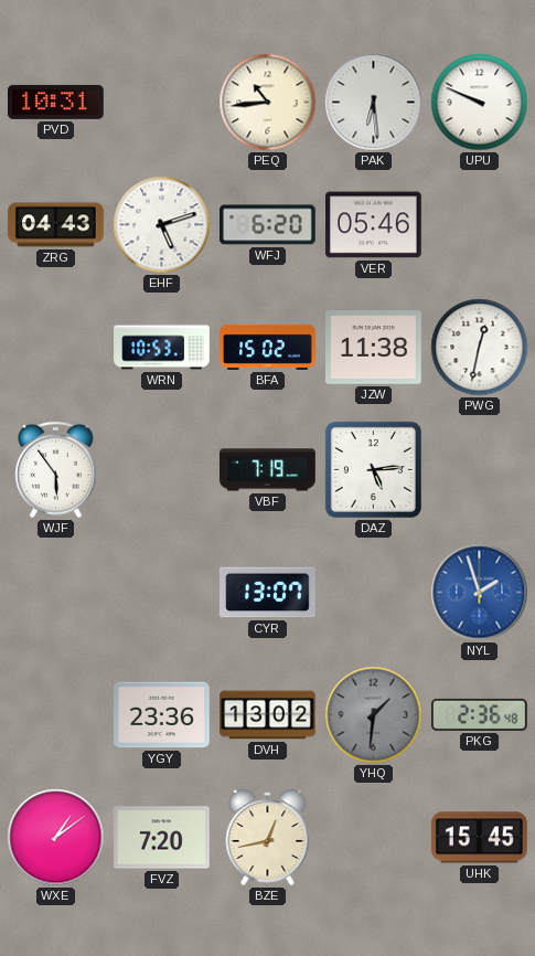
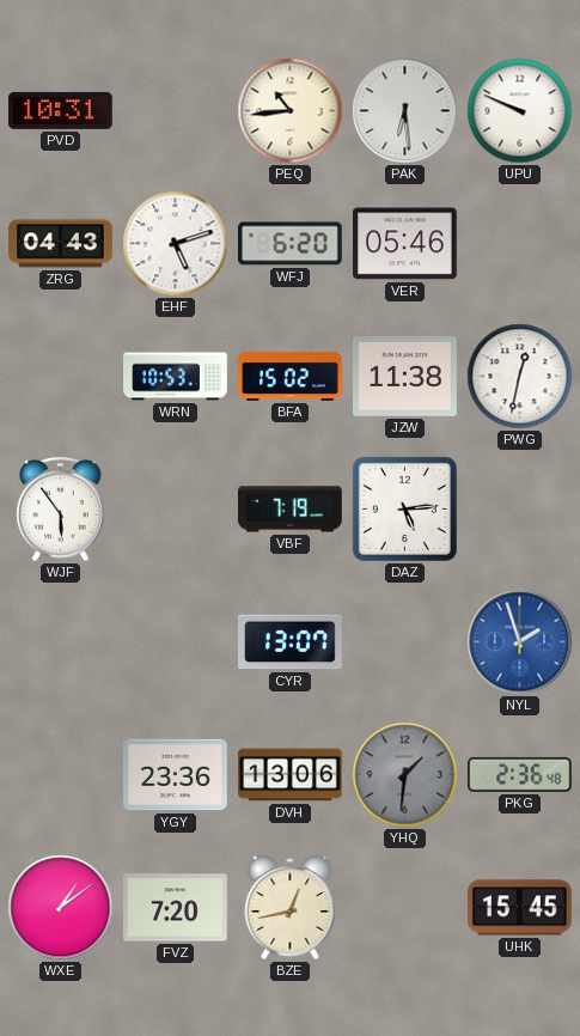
DVH: 13:02 -> 13:06 (291, 775)
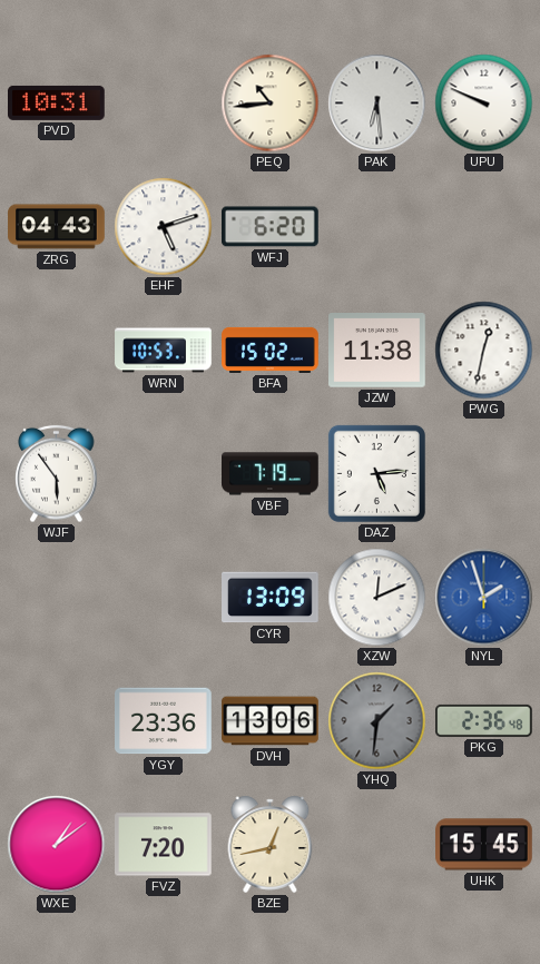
VER: 05:46 -> none (405, 244)
CYR: 13:07 -> 13:09 (271, 598)
XZW: none -> 12:11 (377, 598)
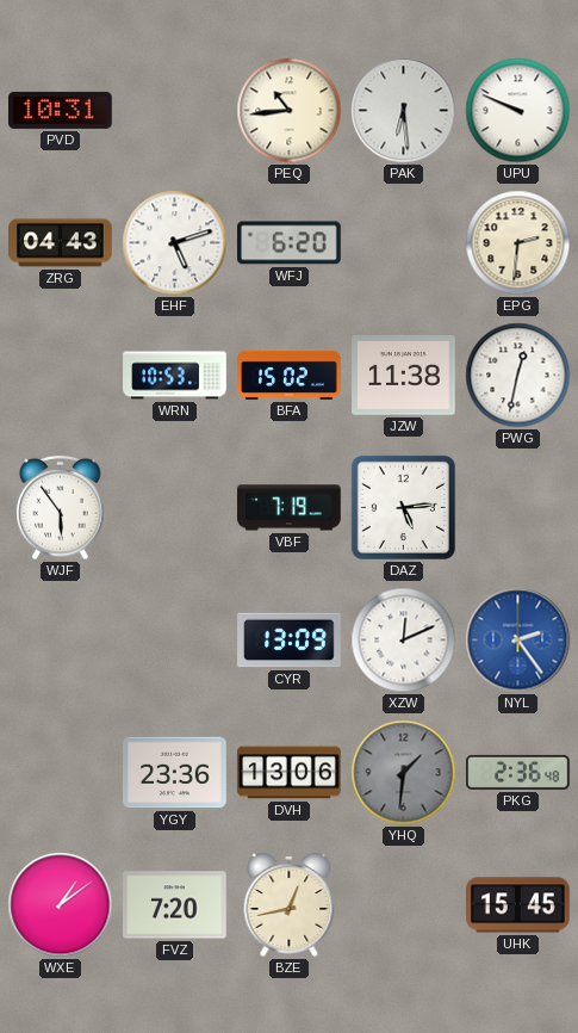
EPG: none -> 2:31 (518, 243)
NYL: 1:57 -> 2:24 (518, 641)
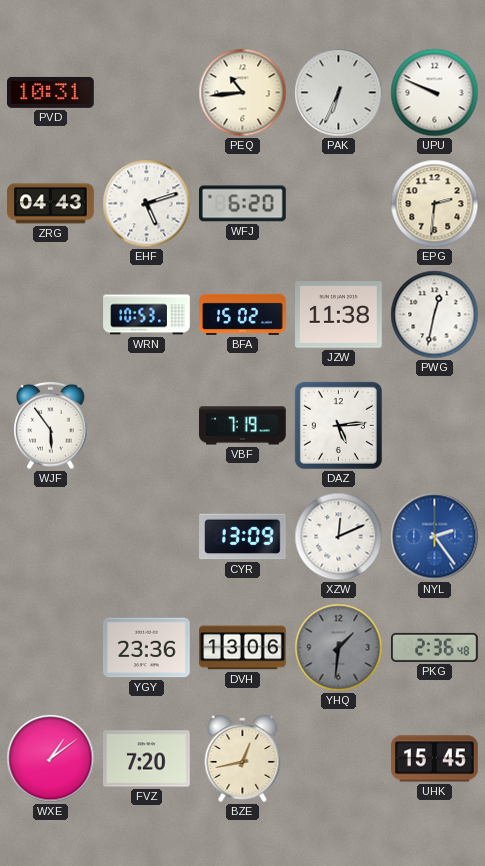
PAK: 6:29 -> 6:34 (339, 93)
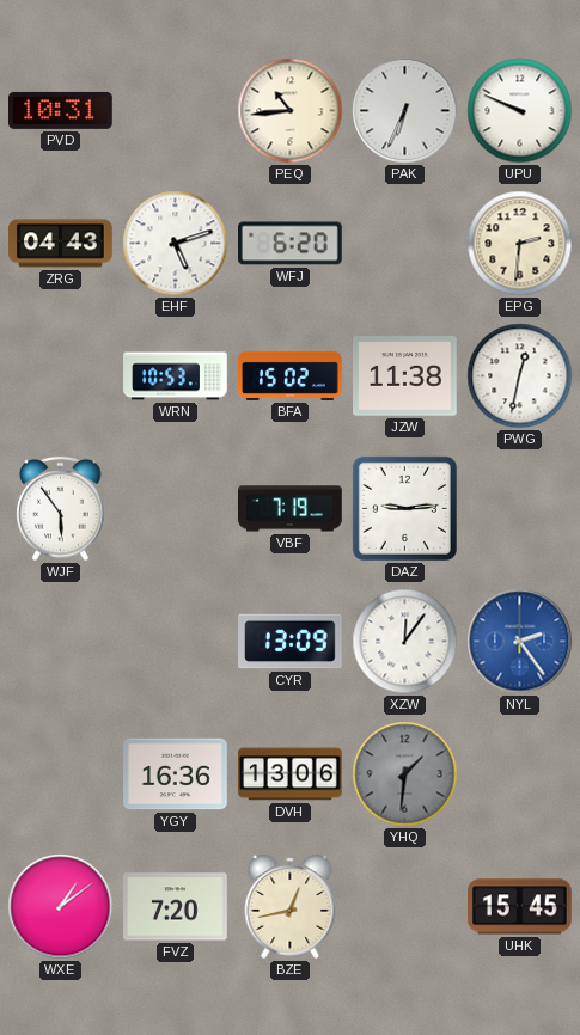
DAZ: 5:14 -> 9:14 (404, 508)
XZW: 12:11 -> 12:06 (405, 642)
YGY: 23:36 -> 16:36 (176, 774)
PKG: 2:36 -> none (435, 647)
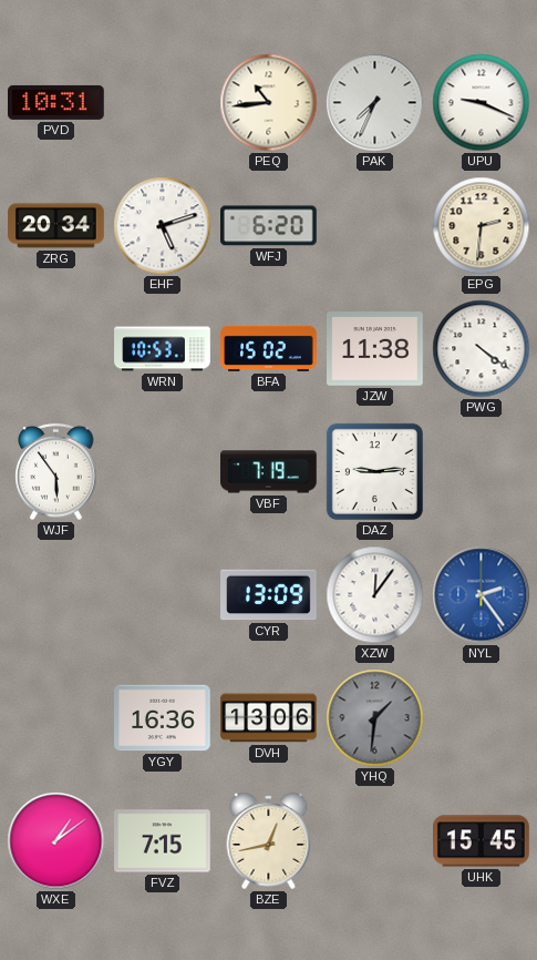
PAK: 6:34 -> 7:34 (375, 103)
UPU: 9:49 -> 9:19 (482, 103)
ZRG: 04:43 -> 20:34 (56, 226)
PWG: 12:32 -> 4:21 (482, 349)
FVZ: 7:20 -> 7:15 (163, 841)
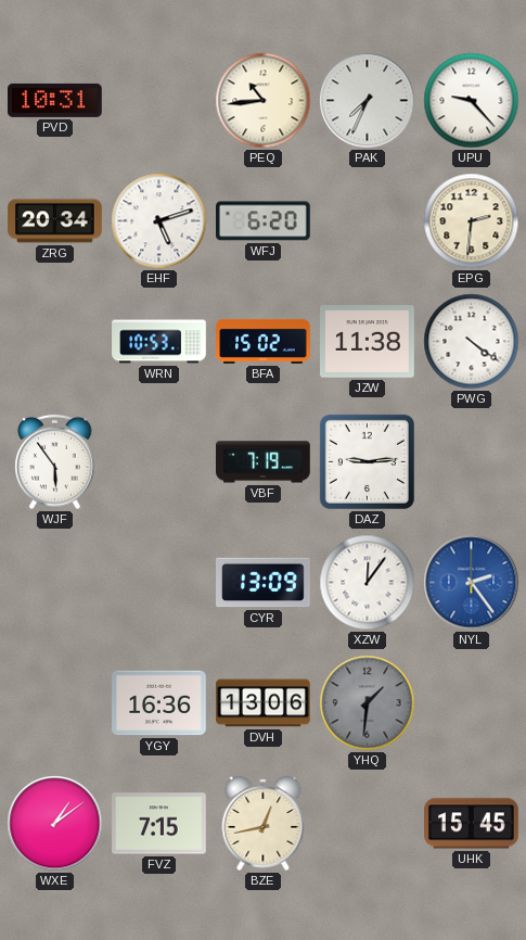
UPU: 9:19 -> 9:23 (472, 101)
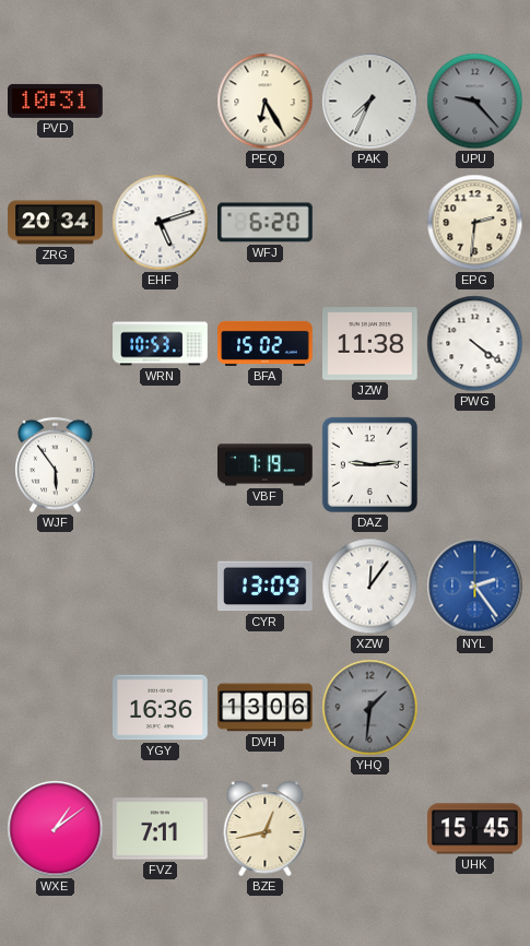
PEQ: 10:44 -> 6:25 (266, 102)
UPU dial: white -> grey (475, 102)
FVZ: 7:15 -> 7:11 (161, 829)
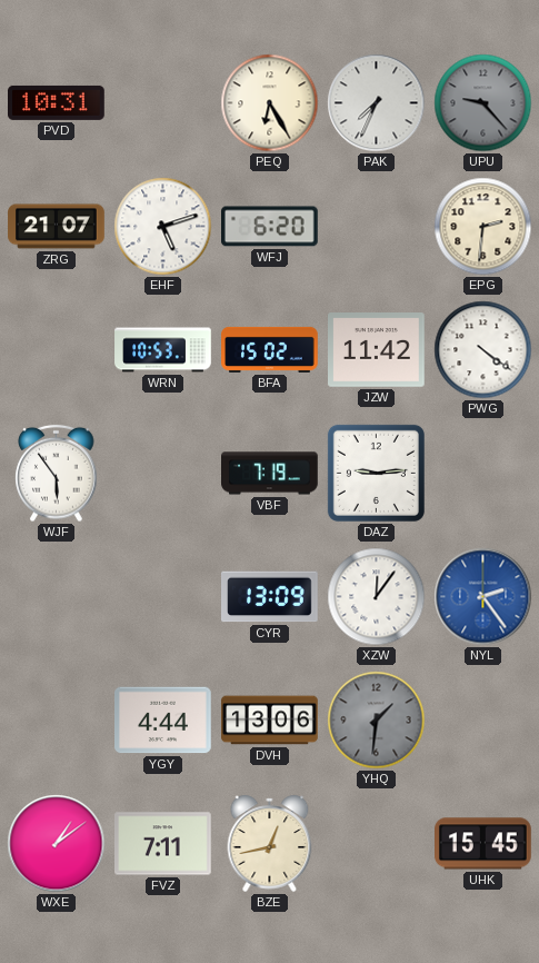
ZRG: 20:34 -> 21:07 (57, 227)
JZW: 11:38 -> 11:42 (377, 350)
YGY: 16:36 -> 4:44 (163, 721)
